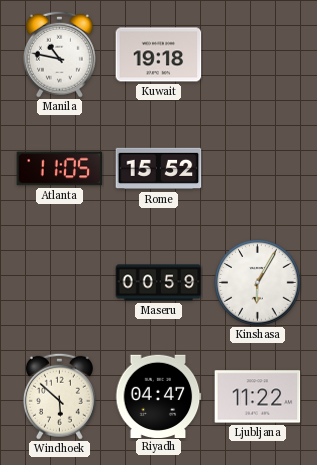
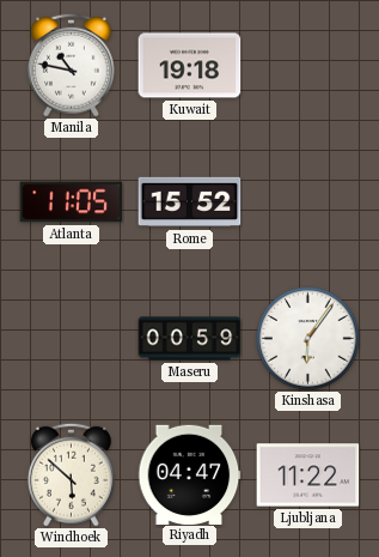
Kinshasa: 6:05 -> 6:06 (308, 339)
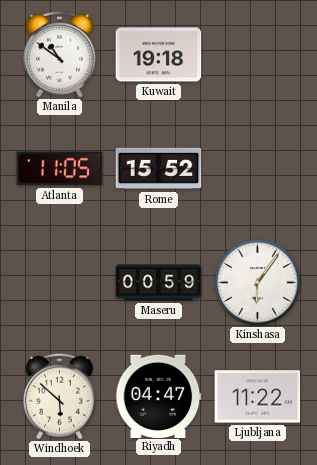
Manila: 10:47 -> 10:51 (59, 54)
